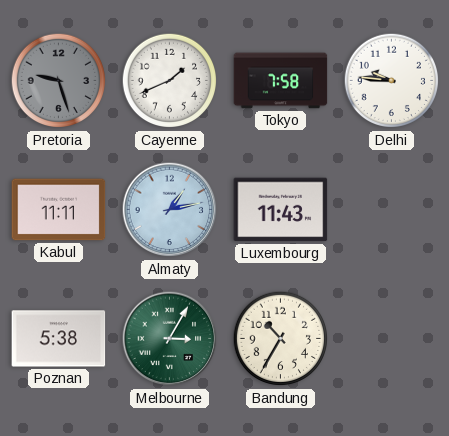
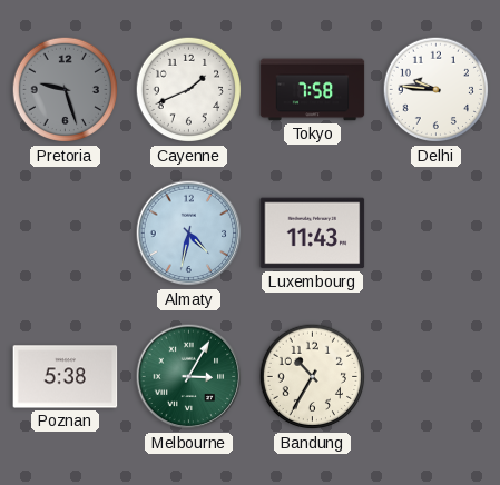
Kabul: 11:11 -> none (59, 210)
Almaty: 1:13 -> 4:32 (189, 234)
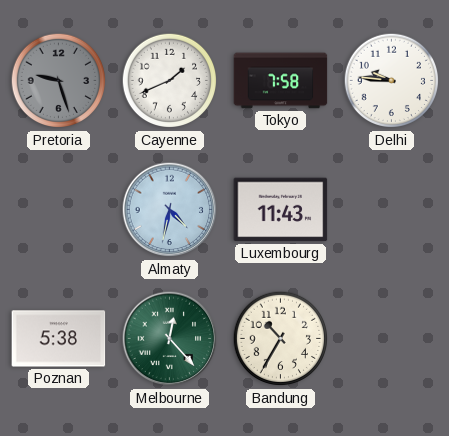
Melbourne: 3:05 -> 12:23 (170, 339)
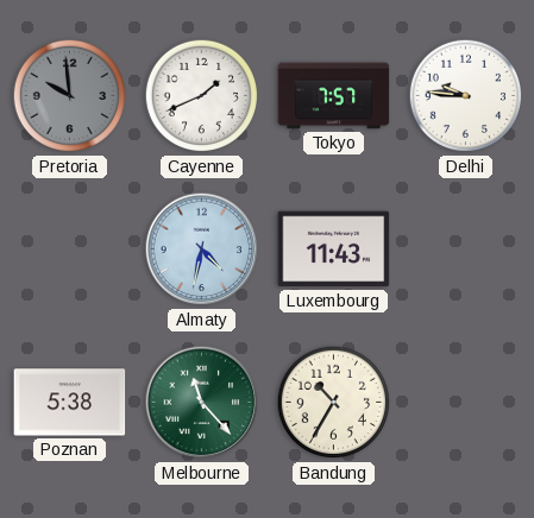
Pretoria: 9:27 -> 9:59 (70, 96)
Tokyo: 7:58 -> 7:57 (334, 96)
Melbourne: 12:23 -> 11:23 (202, 403)
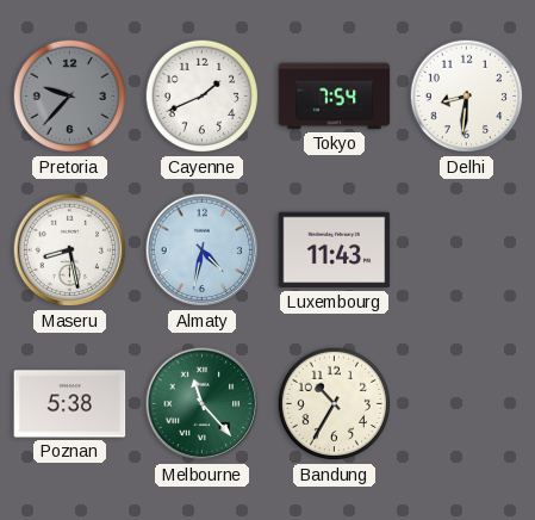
Pretoria: 9:59 -> 9:37 (70, 97)
Tokyo: 7:57 -> 7:54 (335, 97)
Delhi: 9:46 -> 8:31 (467, 97)
Maseru: none -> 8:28 (70, 250)
